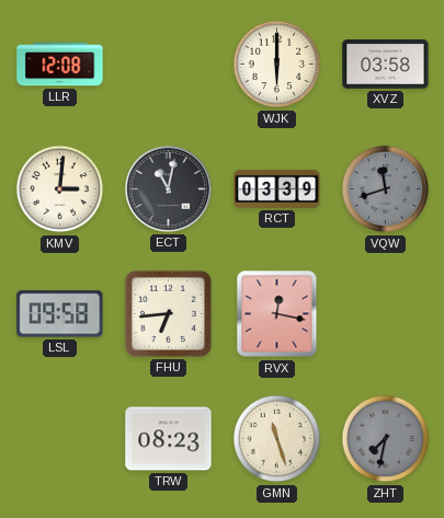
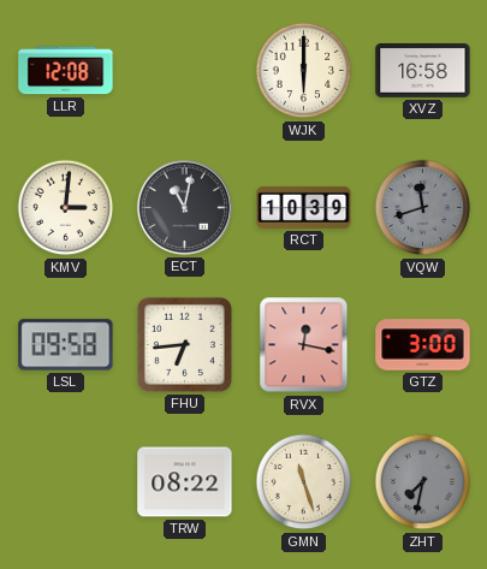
XVZ: 03:58 -> 16:58 (423, 71)
RCT: 03:39 -> 10:39 (304, 207)
GTZ: none -> 3:00 (423, 345)
TRW: 08:23 -> 08:22 (185, 482)
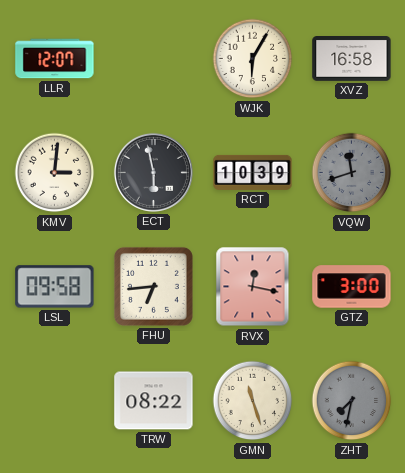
LLR: 12:08 -> 12:07 (55, 59)
WJK: 6:00 -> 6:05 (253, 59)
ECT: 11:02 -> 5:58 (153, 172)
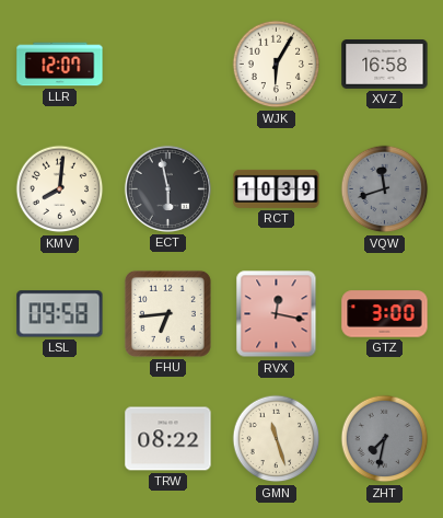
KMV: 3:01 -> 8:01 (60, 189)
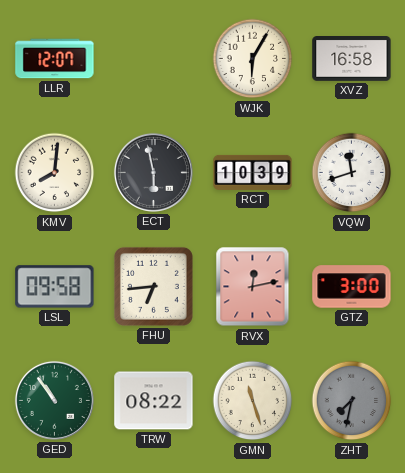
VQW dial: grey -> white (352, 173)
RVX: 12:17 -> 12:13 (253, 287)
GED: none -> 10:54 (54, 400)
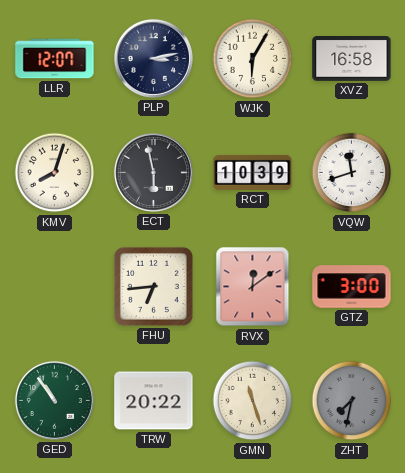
PLP: none -> 3:13 (153, 58)
KMV: 8:01 -> 8:03 (55, 173)
LSL: 09:58 -> none (55, 287)
RVX: 12:13 -> 12:09 (253, 287)
TRW: 08:22 -> 20:22 (154, 401)
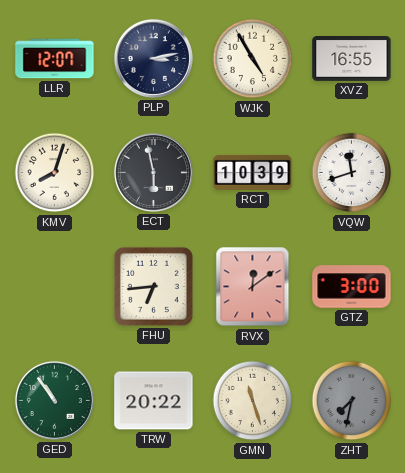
WJK: 6:05 -> 4:55 (253, 59)
XVZ: 16:58 -> 16:55 (352, 59)
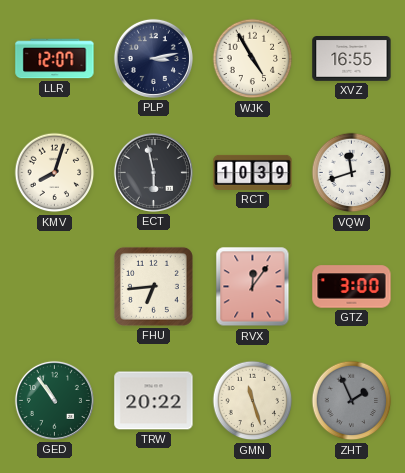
RVX: 12:09 -> 12:06 (253, 287)
ZHT: 7:32 -> 1:56 (352, 401)
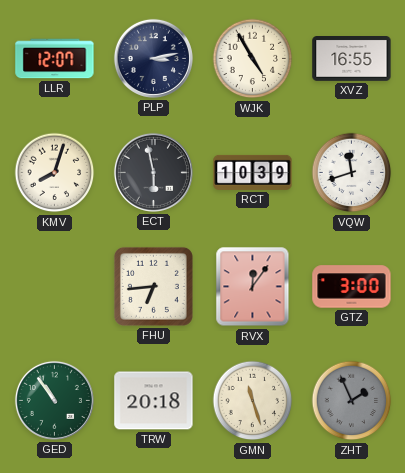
TRW: 20:22 -> 20:18 (154, 401)
